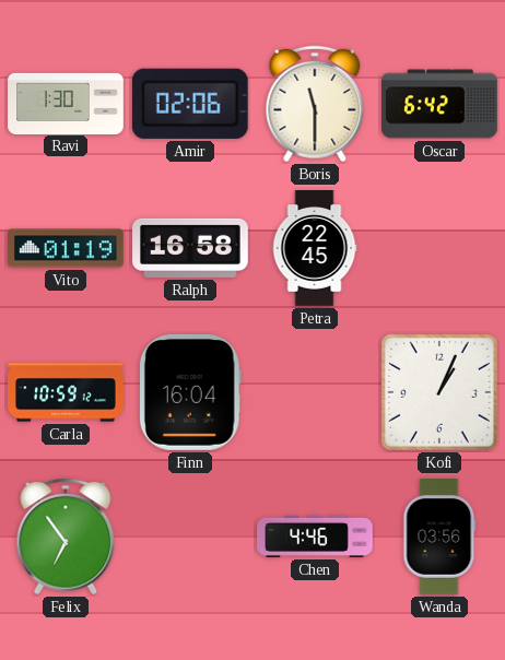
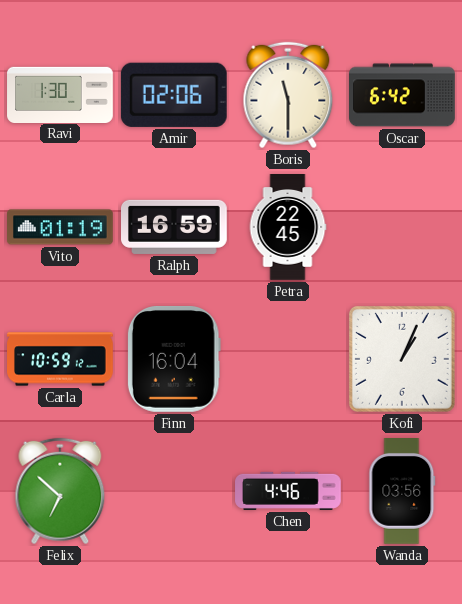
Ralph: 16:58 -> 16:59 (175, 227)
Felix: 6:54 -> 6:52 (60, 491)
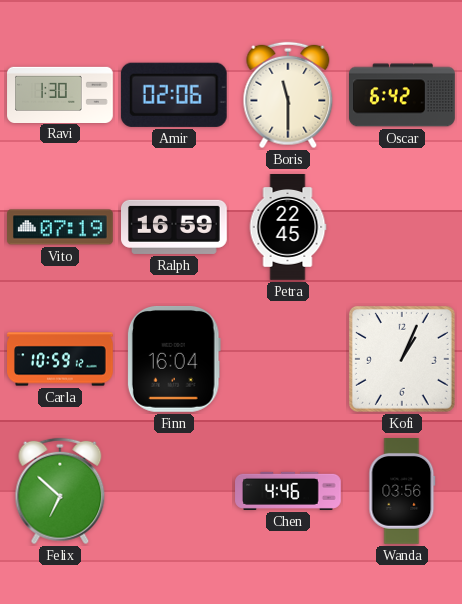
Vito: 01:19 -> 07:19 (61, 227)
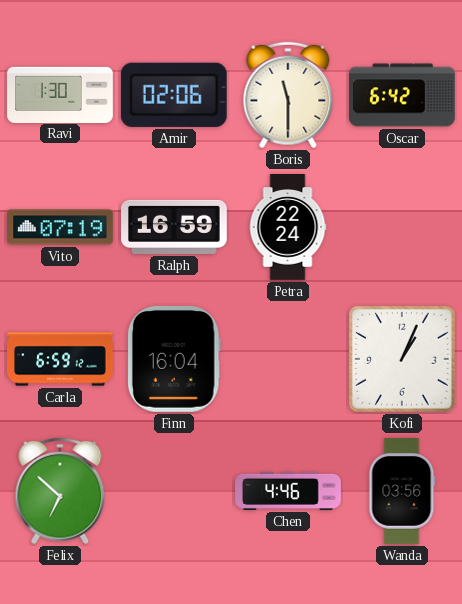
Petra: 22:45 -> 22:24 (288, 228)
Carla: 10:59 -> 6:59 (60, 359)
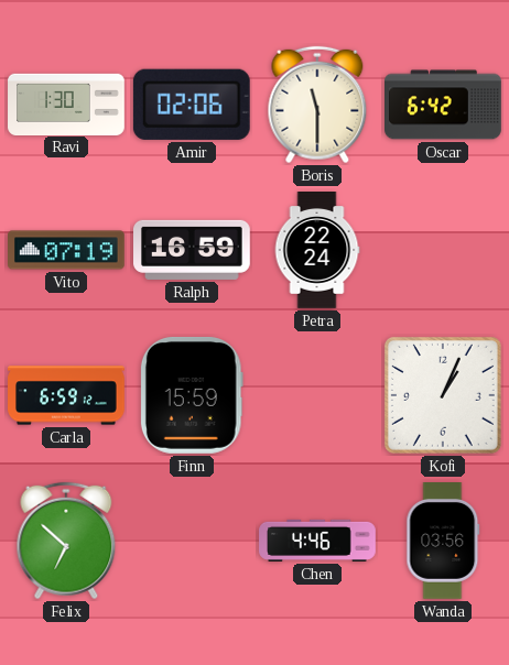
Finn: 16:04 -> 15:59 (192, 395)
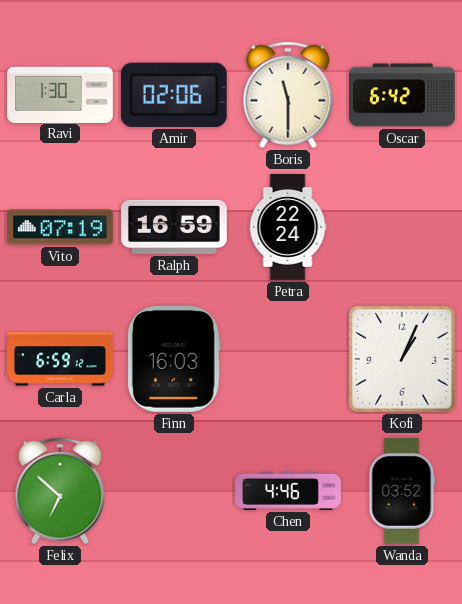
Finn: 15:59 -> 16:03 (174, 359)
Wanda: 03:56 -> 03:52 (402, 492)
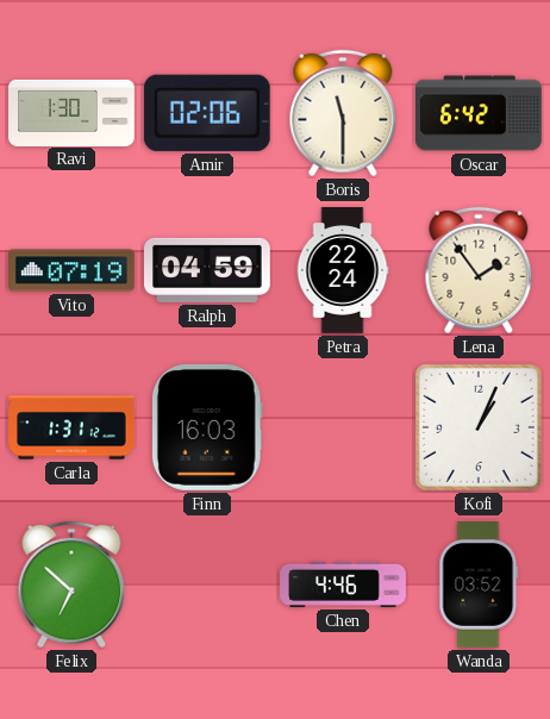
Ralph: 16:59 -> 04:59 (208, 270)
Lena: none -> 1:54 (479, 270)
Carla: 6:59 -> 1:31 (71, 427)
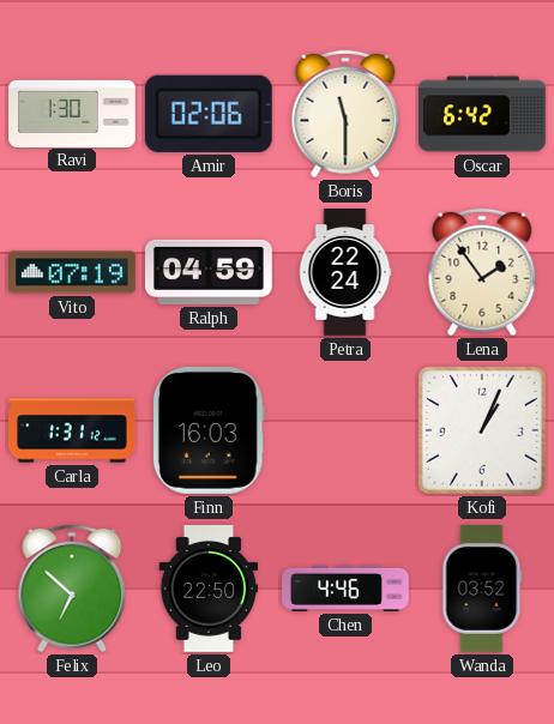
Leo: none -> 22:50 (207, 590)
